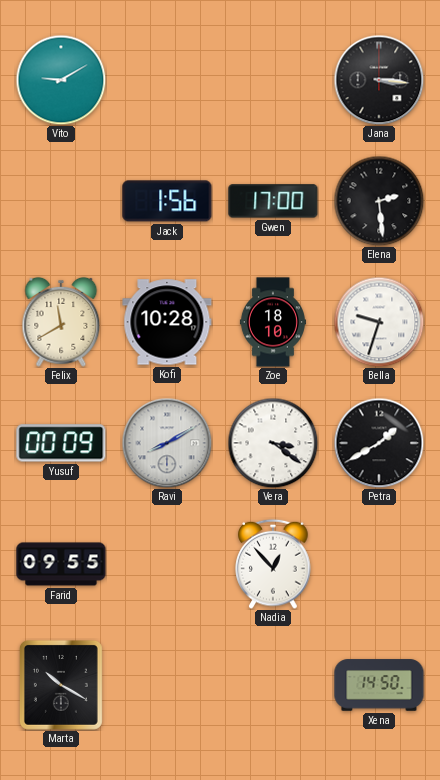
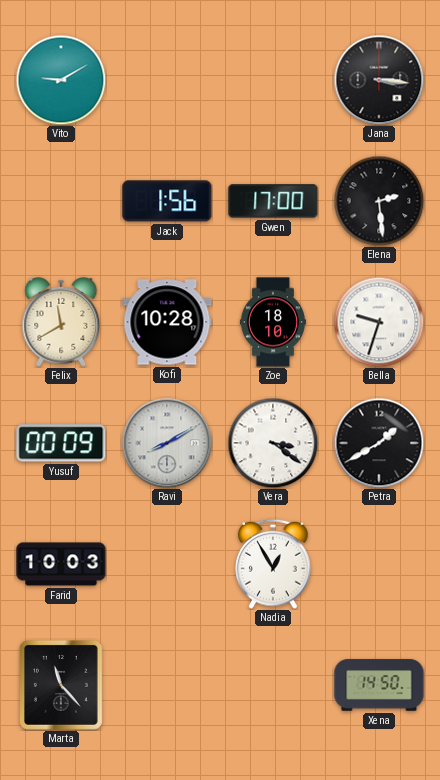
Farid: 09:55 -> 10:03 (61, 564)
Nadia: 12:53 -> 12:55 (273, 564)
Marta: 10:20 -> 11:23 (61, 685)
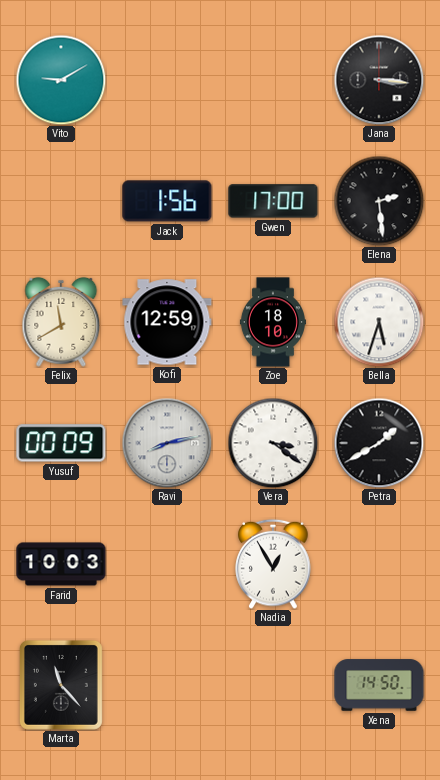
Kofi: 10:28 -> 12:59 (167, 322)
Bella: 9:33 -> 5:33 (379, 322)
Ravi: 8:10 -> 8:13 (167, 443)
